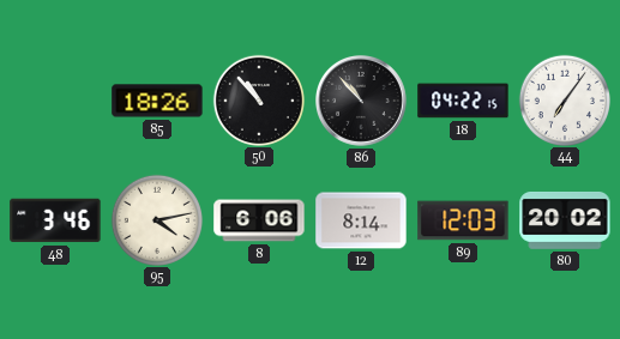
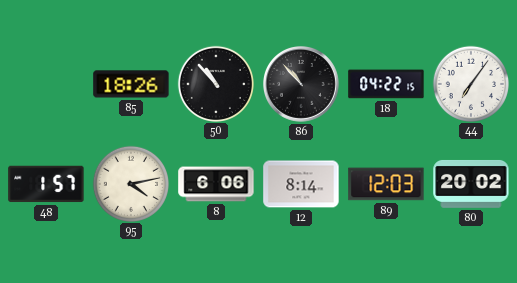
48: 3:46 -> 1:57 (46, 184)
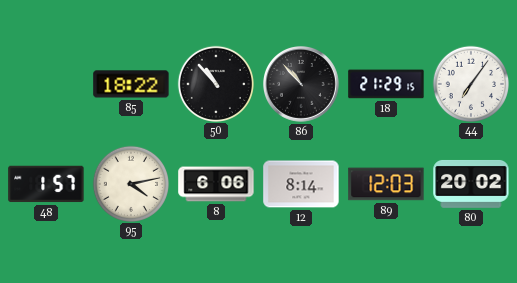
85: 18:26 -> 18:22 (131, 84)
18: 04:22 -> 21:29 (386, 84)
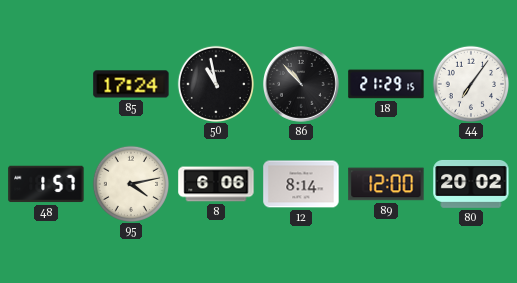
85: 18:22 -> 17:24 (131, 84)
50: 10:53 -> 10:58 (215, 83)
89: 12:03 -> 12:00 (386, 184)
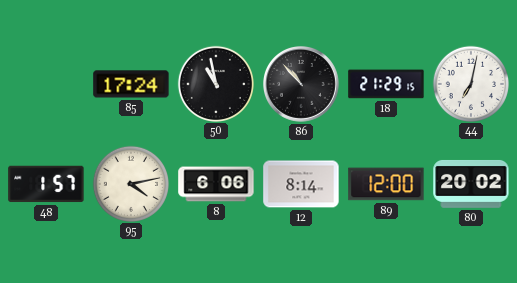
44: 7:06 -> 7:02 (470, 83)
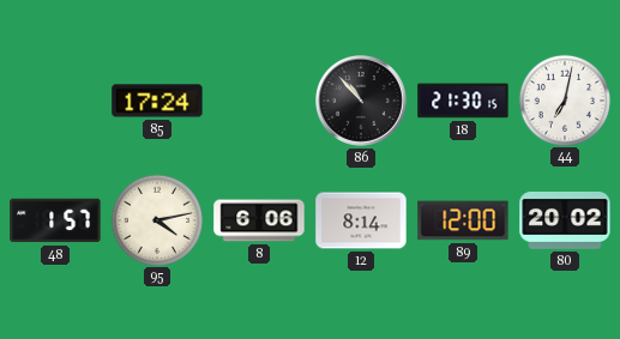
50: 10:58 -> none (215, 83)
18: 21:29 -> 21:30 (463, 101)
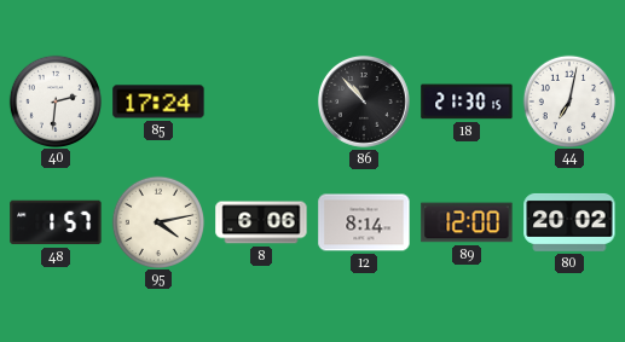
40: none -> 2:31 (54, 100)
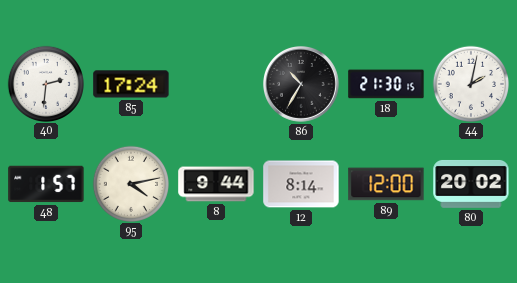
86: 10:53 -> 10:35 (302, 85)
44: 7:02 -> 2:02 (470, 83)
8: 6:06 -> 9:44 (216, 184)
